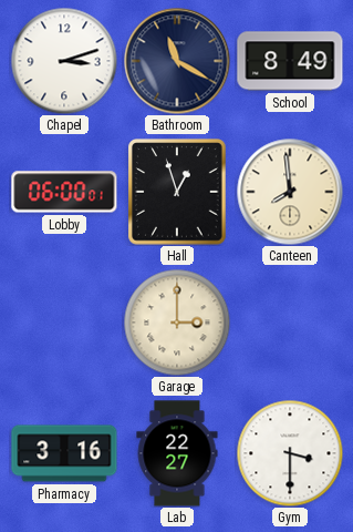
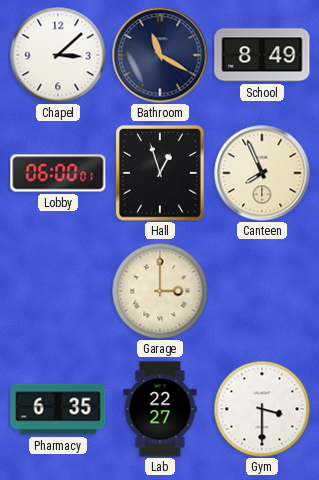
Chapel: 3:12 -> 3:08 (58, 55)
Canteen: 7:59 -> 7:56 (262, 173)
Pharmacy: 3:16 -> 6:35 (58, 409)
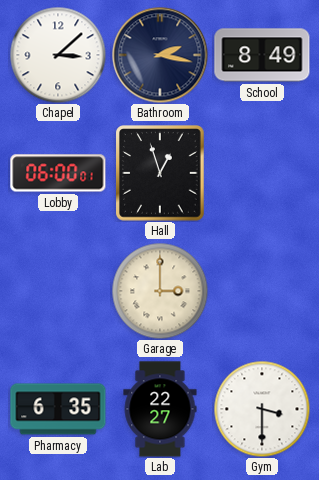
Bathroom: 11:20 -> 2:17 (160, 55)
Canteen: 7:56 -> none (262, 173)
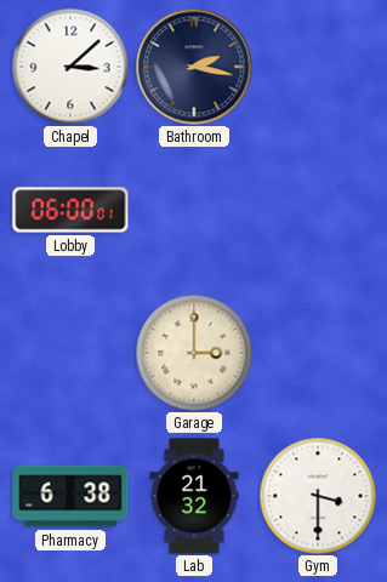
School: 8:49 -> none (262, 55)
Hall: 12:57 -> none (160, 173)
Pharmacy: 6:35 -> 6:38 (70, 496)
Lab: 22:27 -> 21:32 (194, 496)
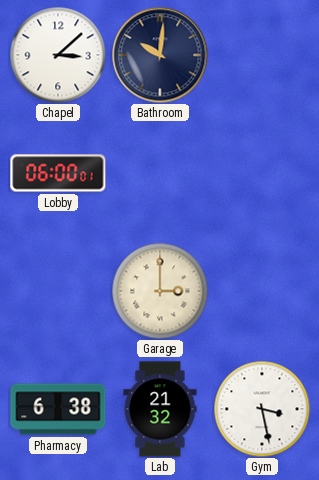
Bathroom: 2:17 -> 10:01 (160, 55)
Gym: 3:30 -> 3:28 (262, 409)
